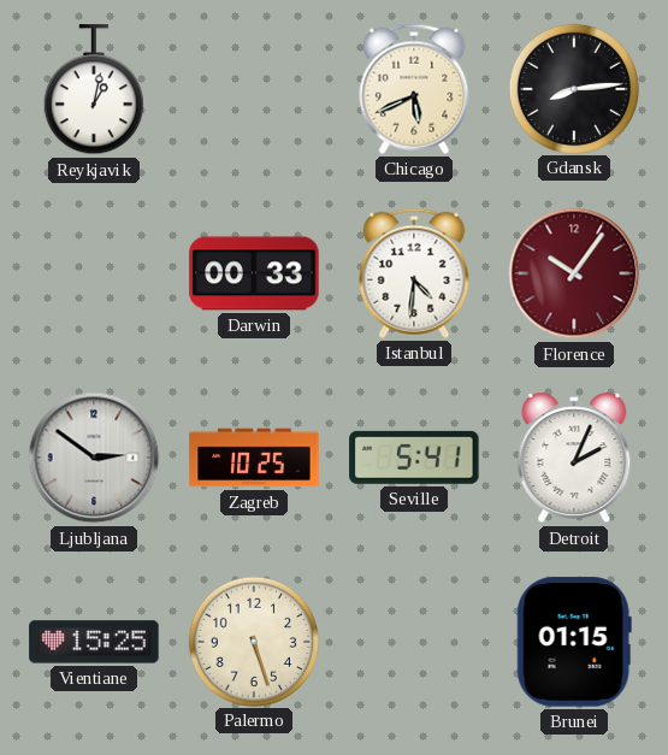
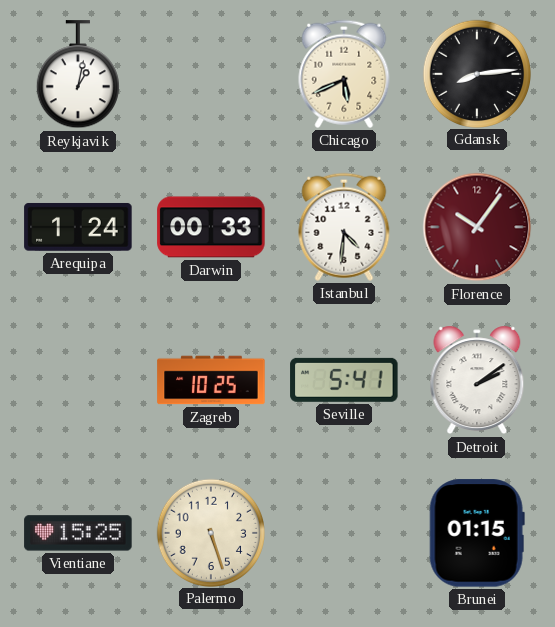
Arequipa: none -> 1:24 (78, 227)
Ljubljana: 2:51 -> none (94, 458)
Detroit: 2:04 -> 2:09 (477, 380)
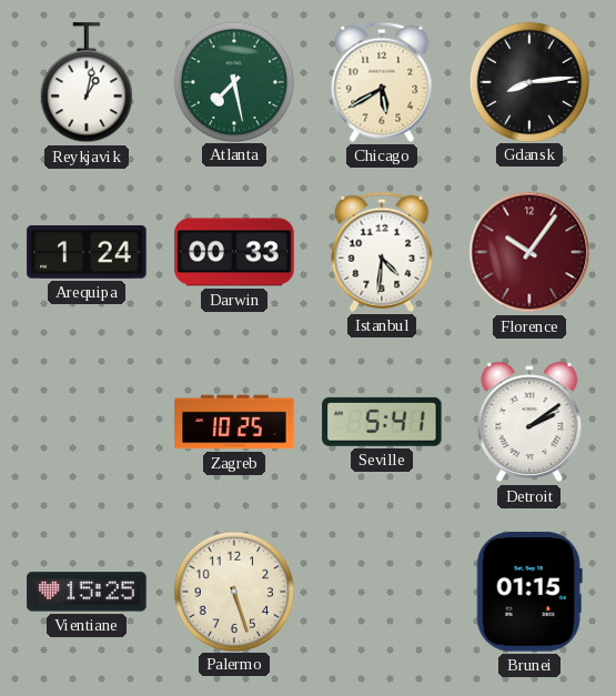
Atlanta: none -> 7:28 (233, 81)
Chicago: 5:41 -> 5:40 (382, 82)
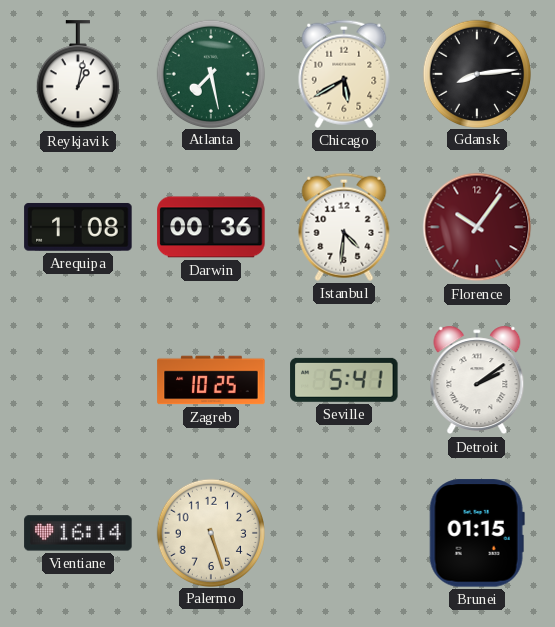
Arequipa: 1:24 -> 1:08 (78, 227)
Darwin: 00:33 -> 00:36 (211, 227)
Vientiane: 15:25 -> 16:14 (78, 533)
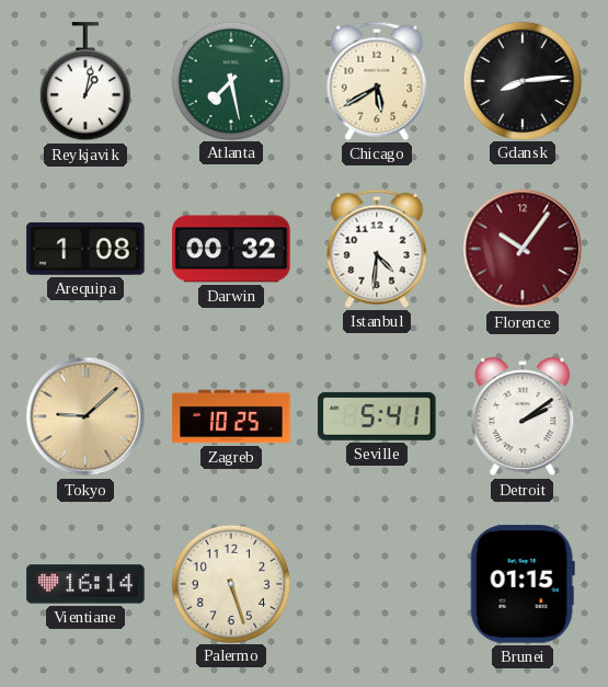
Darwin: 00:36 -> 00:32 (231, 249)
Tokyo: none -> 9:08 (85, 416)
